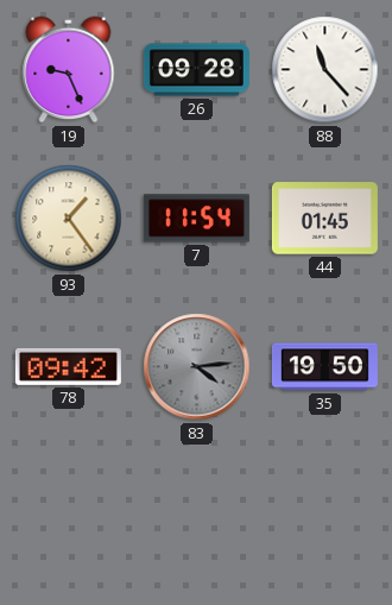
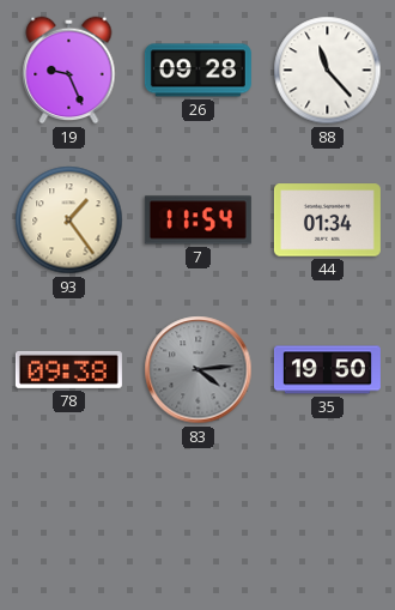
44: 01:45 -> 01:34 (327, 221)
78: 09:42 -> 09:38 (68, 369)
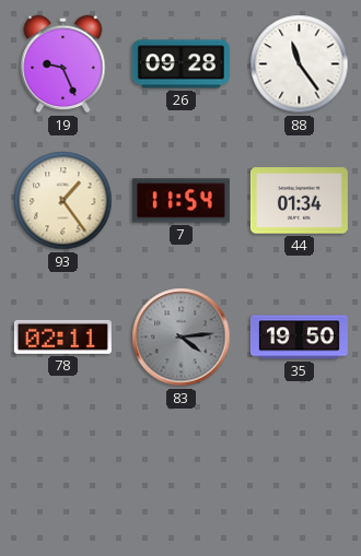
88: 11:23 -> 11:24 (300, 64)
78: 09:38 -> 02:11 (62, 336)
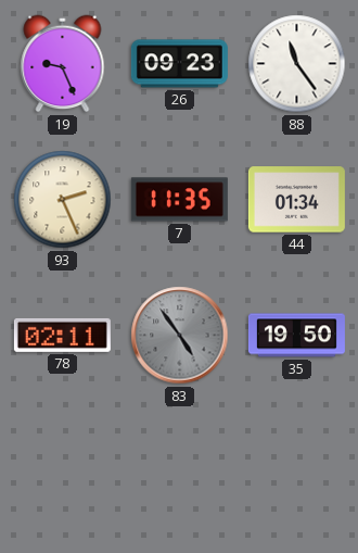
26: 09:28 -> 09:23 (179, 64)
93: 1:24 -> 2:26 (63, 200)
7: 11:54 -> 11:35 (179, 200)
83: 4:14 -> 4:54 (180, 336)
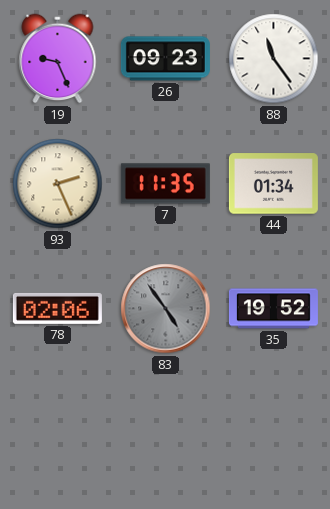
78: 02:11 -> 02:06 (57, 308)
35: 19:50 -> 19:52 (273, 309)
